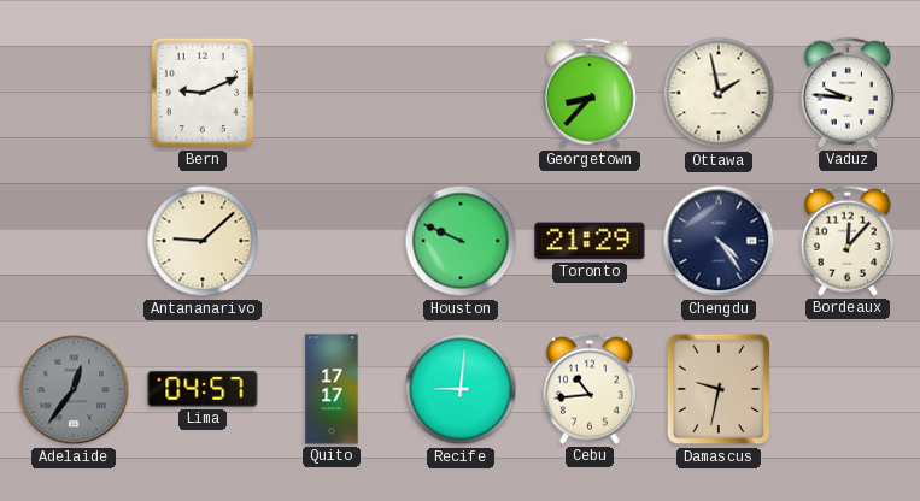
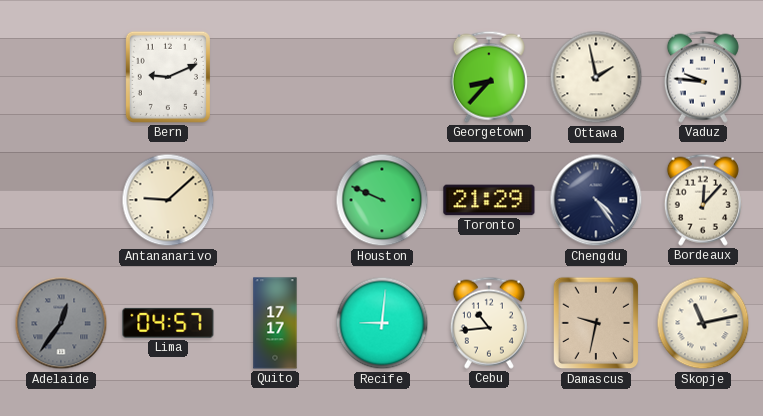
Skopje: none -> 11:13 (703, 323)
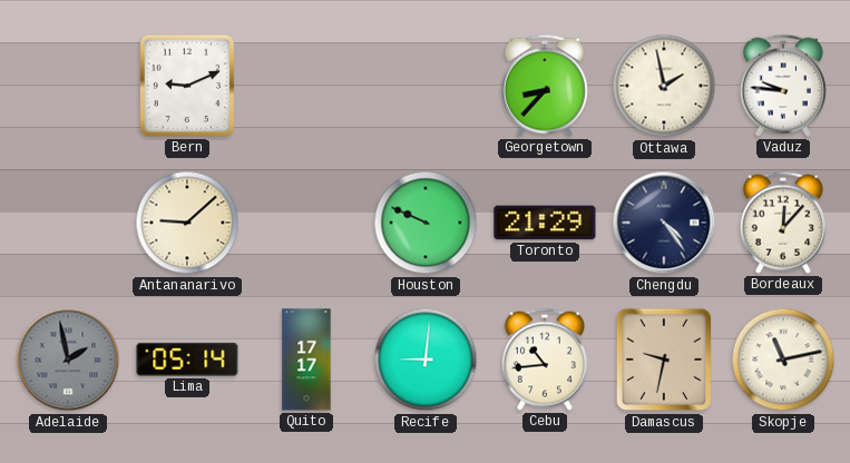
Adelaide: 12:36 -> 1:58 (68, 359)
Lima: 04:57 -> 05:14 (187, 359)
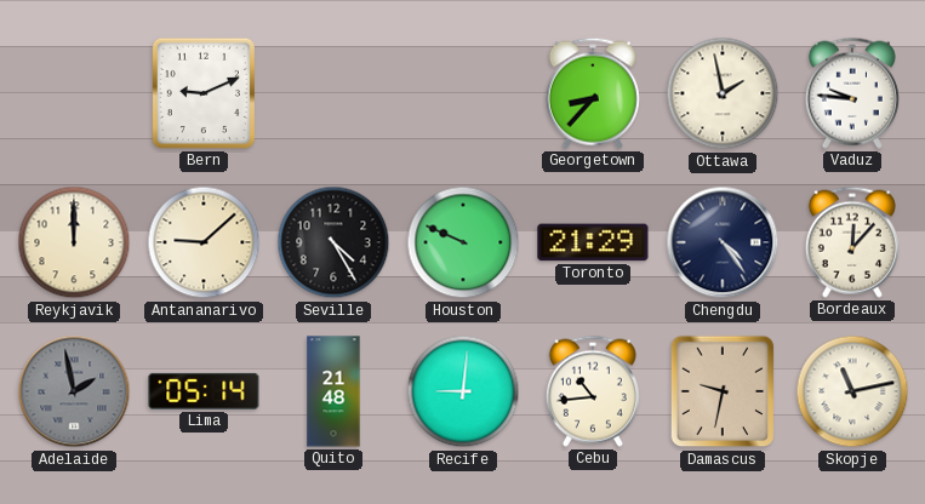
Reykjavik: none -> 12:00 (74, 242)
Seville: none -> 4:25 (333, 242)
Quito: 17:17 -> 21:48 (333, 391)
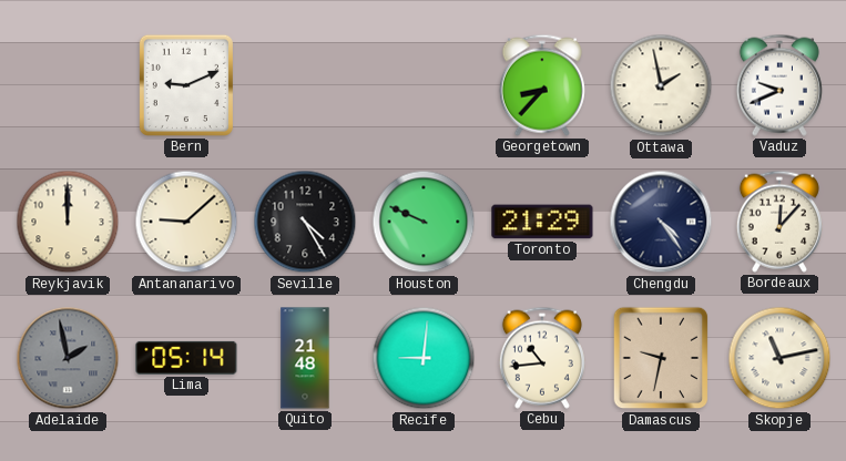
Vaduz: 9:46 -> 9:41 (779, 85)
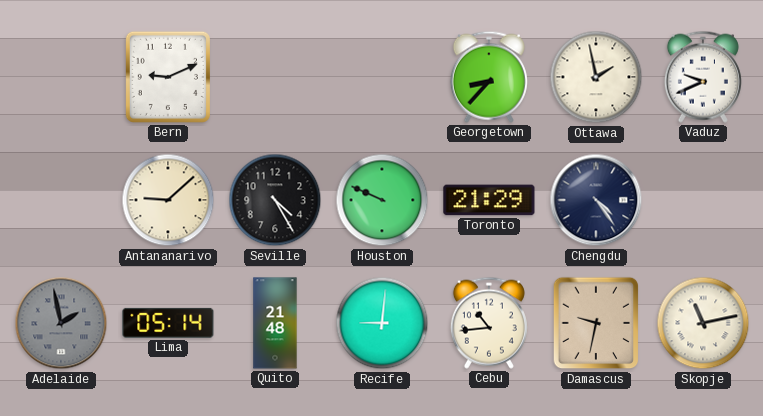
Reykjavik: 12:00 -> none (68, 222)
Bordeaux: 12:07 -> none (779, 222)
